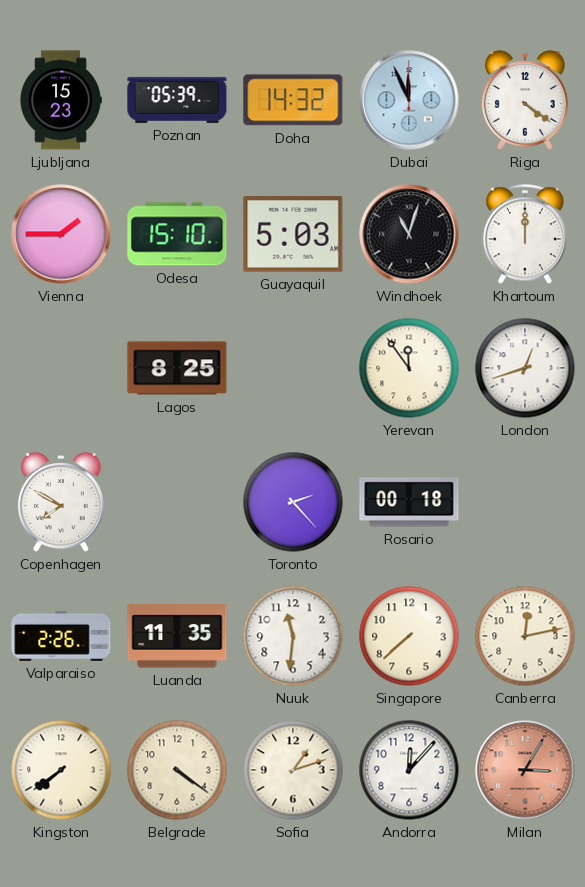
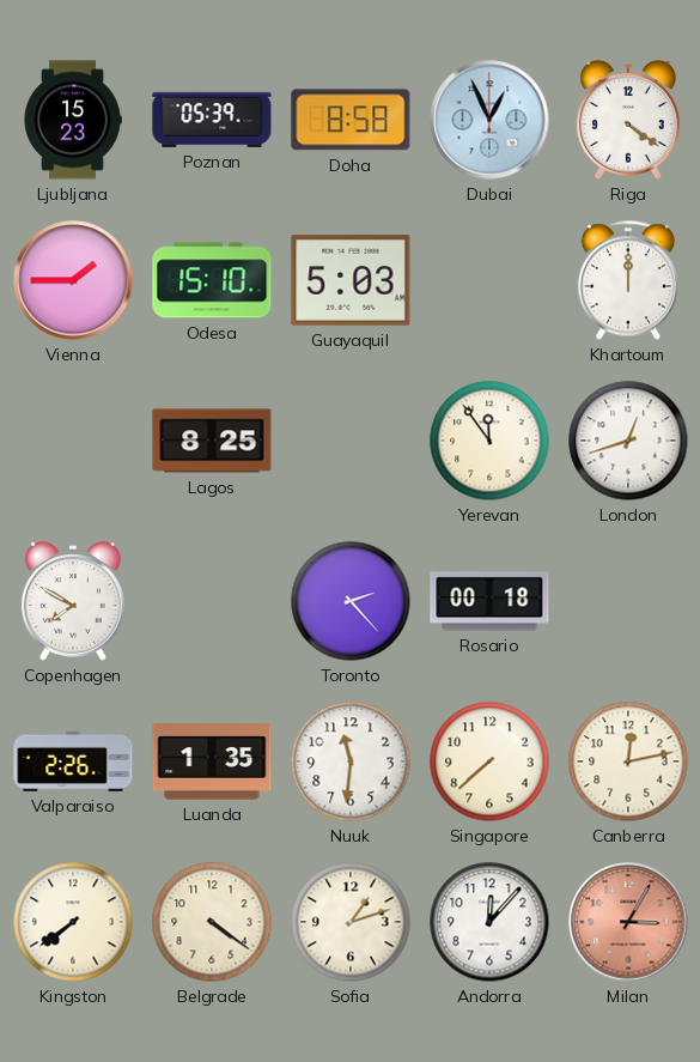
Doha: 14:32 -> 8:58 (351, 120)
Dubai: 11:56 -> 12:56 (489, 120)
Windhoek: 11:03 -> none (409, 234)
Luanda: 11:35 -> 1:35 (212, 761)
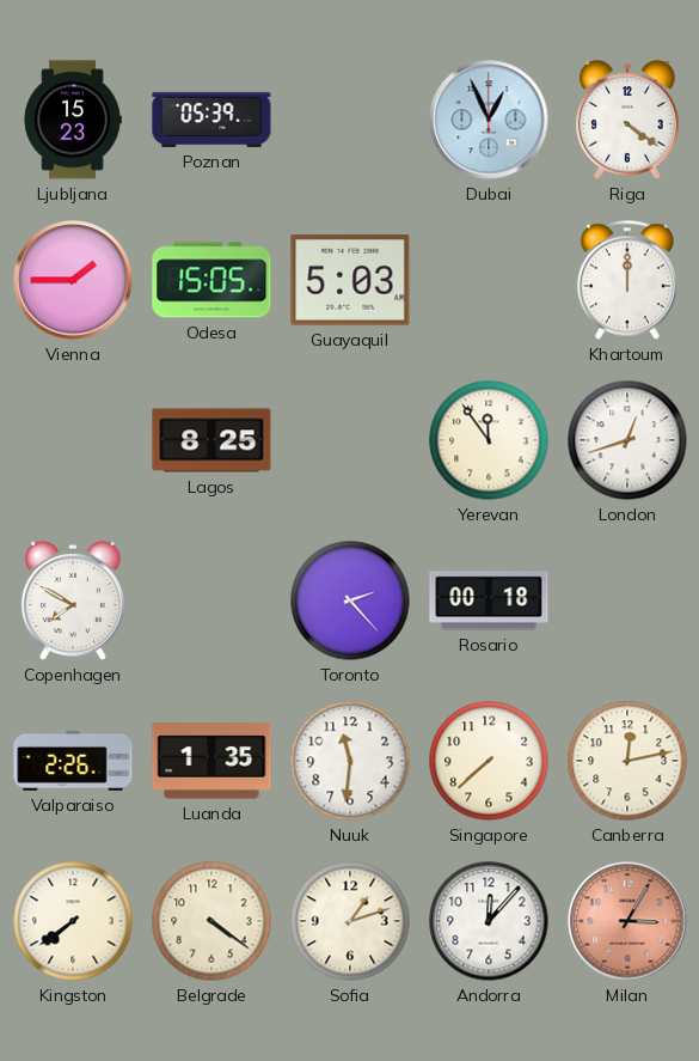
Doha: 8:58 -> none (351, 120)
Odesa: 15:10 -> 15:05 (211, 280)
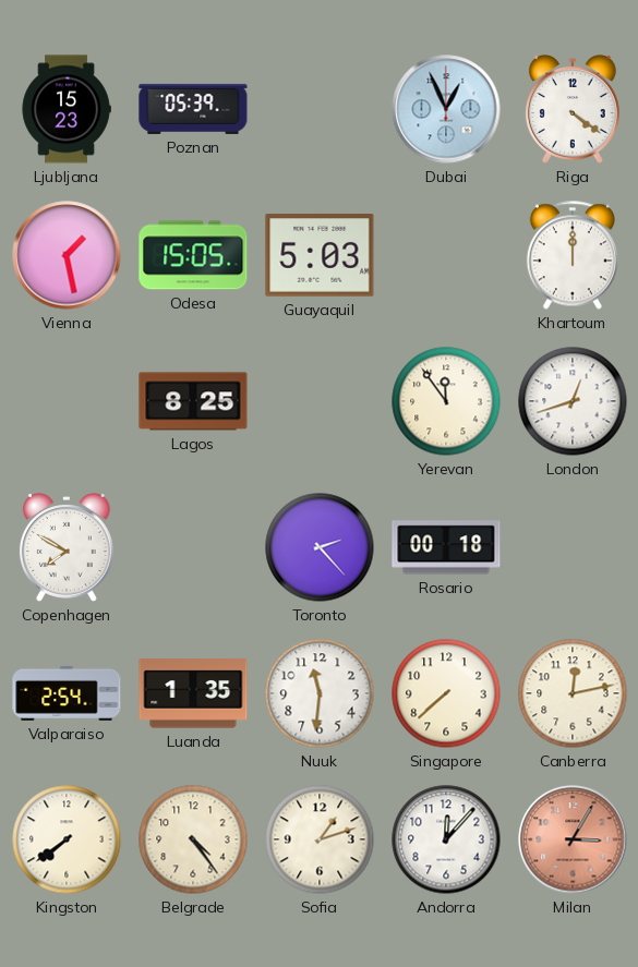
Vienna: 1:45 -> 1:28 (67, 255)
Valparaiso: 2:26 -> 2:54 (67, 693)
Belgrade: 4:21 -> 4:24 (193, 839)
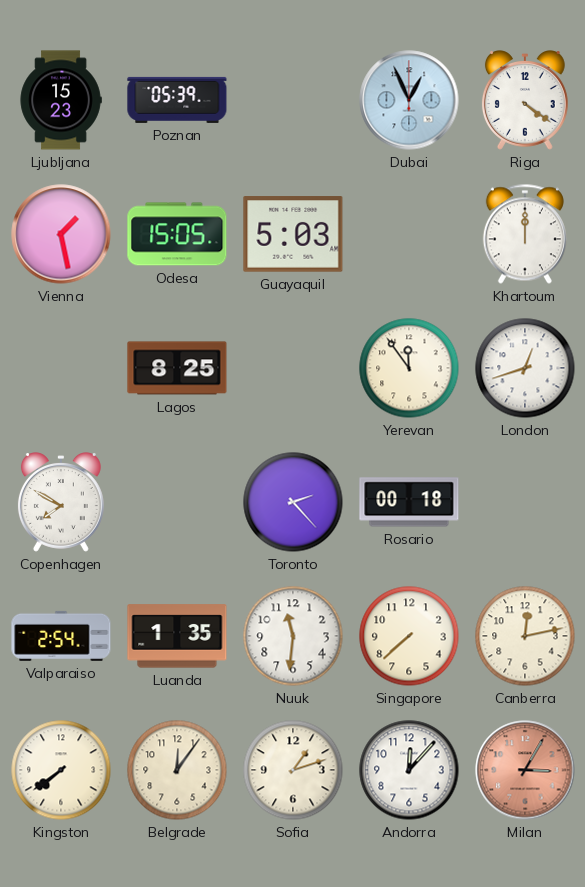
Belgrade: 4:24 -> 12:06 (177, 770)
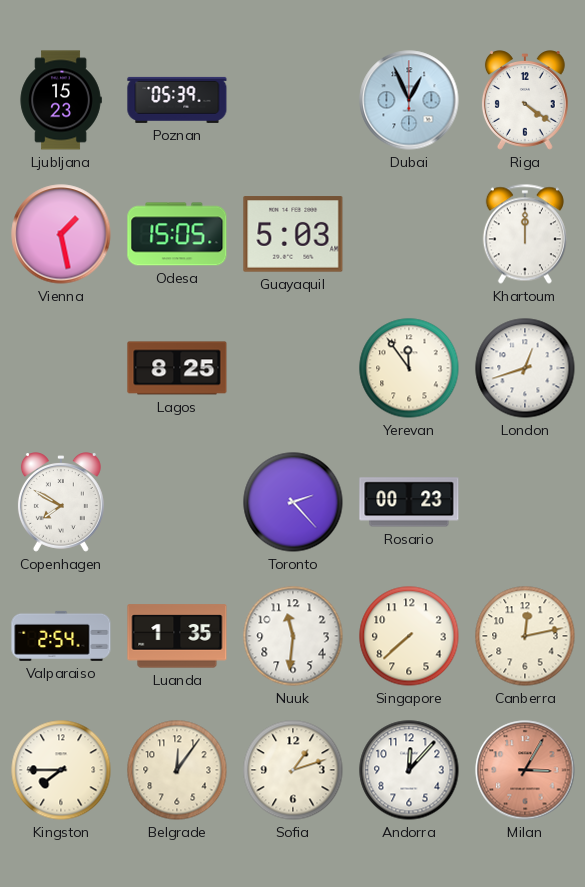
Rosario: 00:18 -> 00:23 (409, 502)
Kingston: 7:39 -> 7:45 (61, 770)
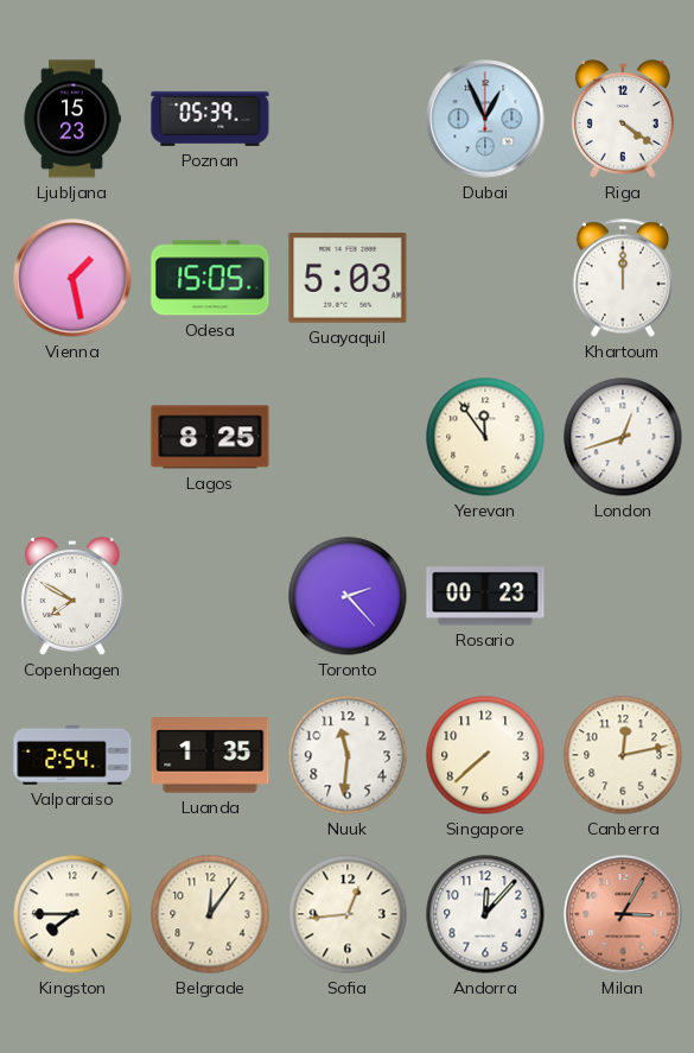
Sofia: 1:12 -> 12:44 (348, 914)
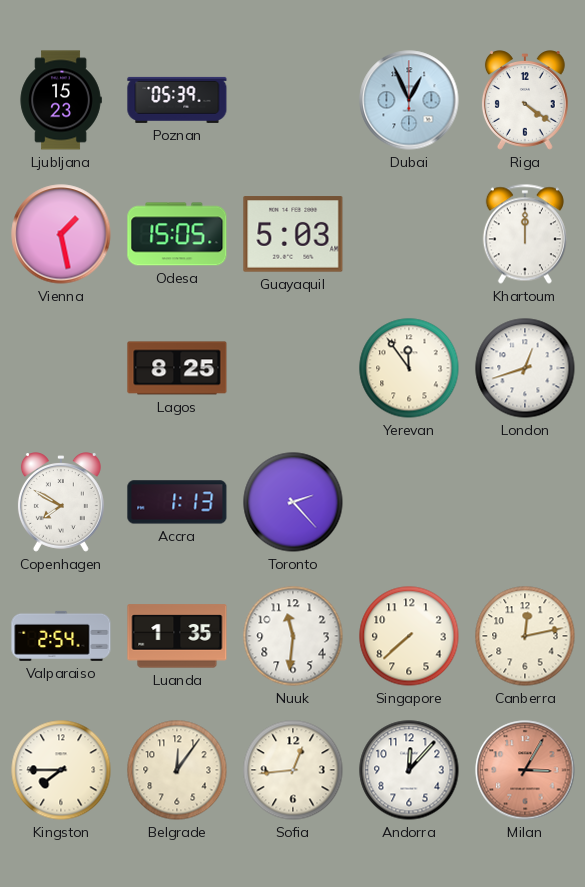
Accra: none -> 1:13 (177, 502)
Rosario: 00:23 -> none (485, 596)
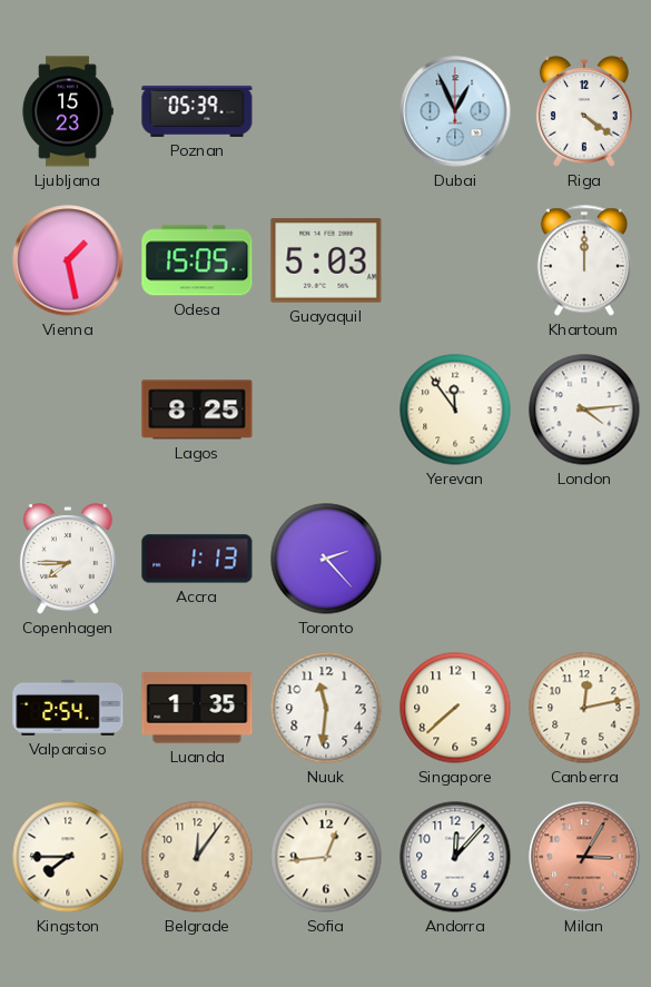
London: 12:42 -> 4:14 (584, 409)
Copenhagen: 7:50 -> 7:45 (68, 559)
